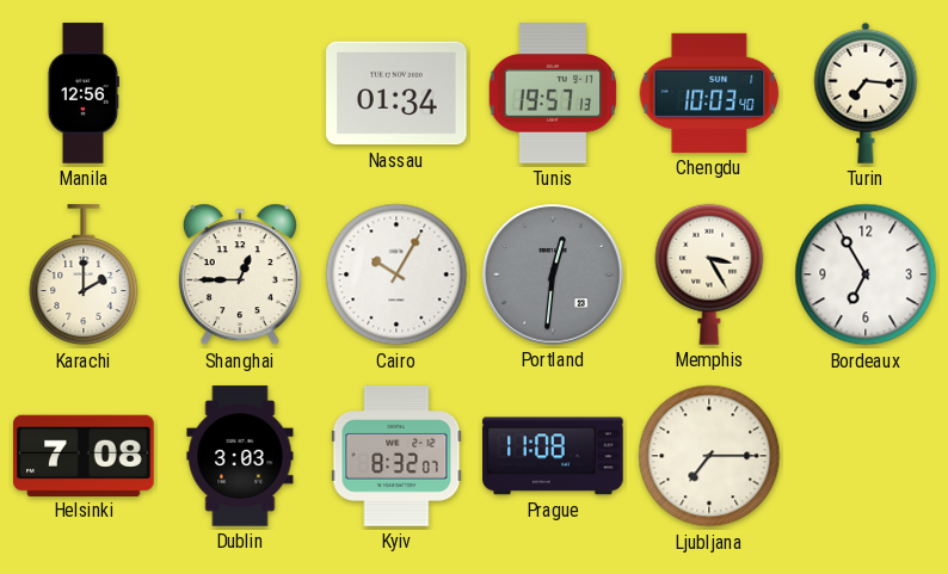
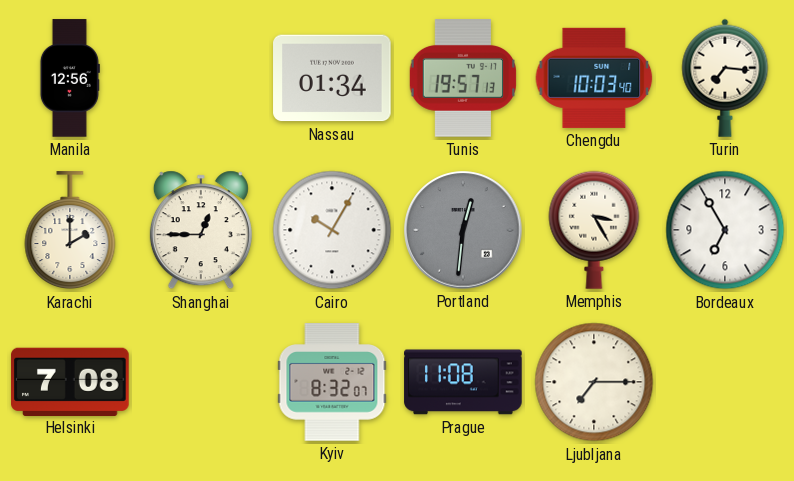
Dublin: 3:03 -> none (240, 456)
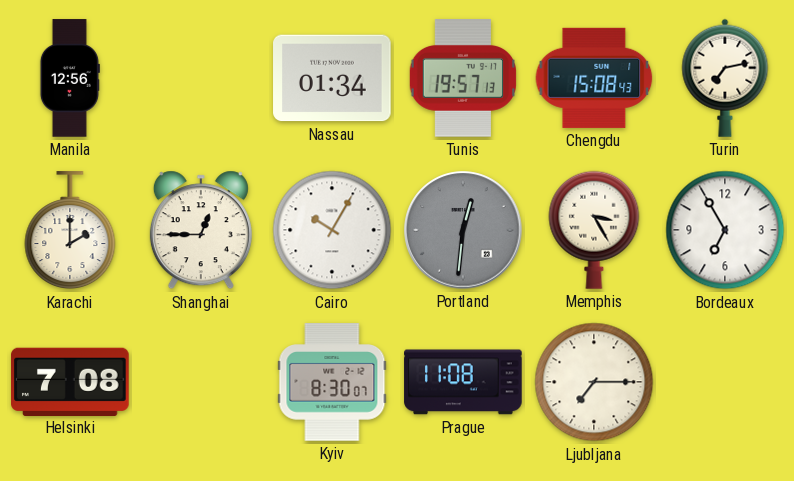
Chengdu: 10:03 -> 15:08 (594, 78)
Turin: 7:16 -> 7:13 (725, 78)
Kyiv: 8:32 -> 8:30 (332, 382)
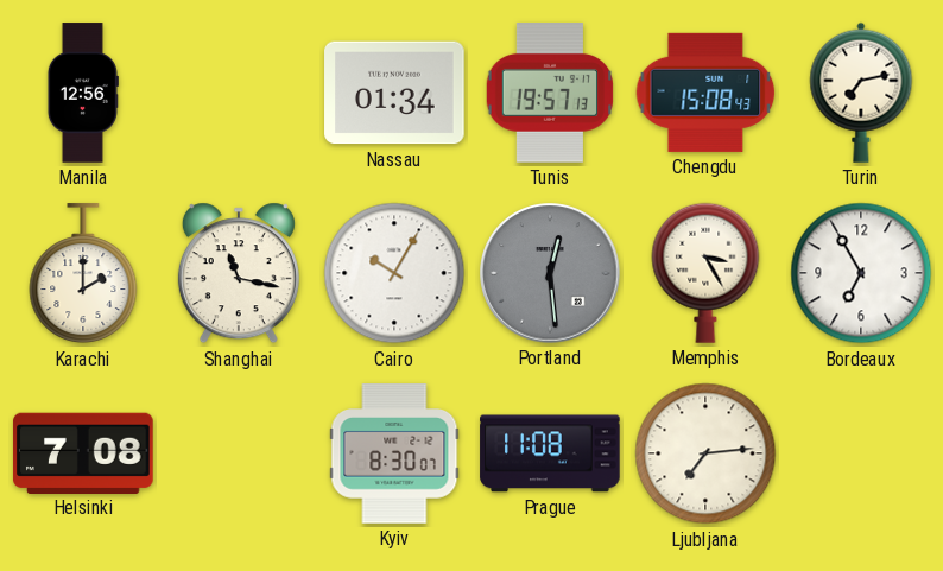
Shanghai: 12:45 -> 11:17 (239, 273)
Portland: 12:31 -> 12:29 (550, 273)
Ljubljana: 7:15 -> 7:14 (705, 453)
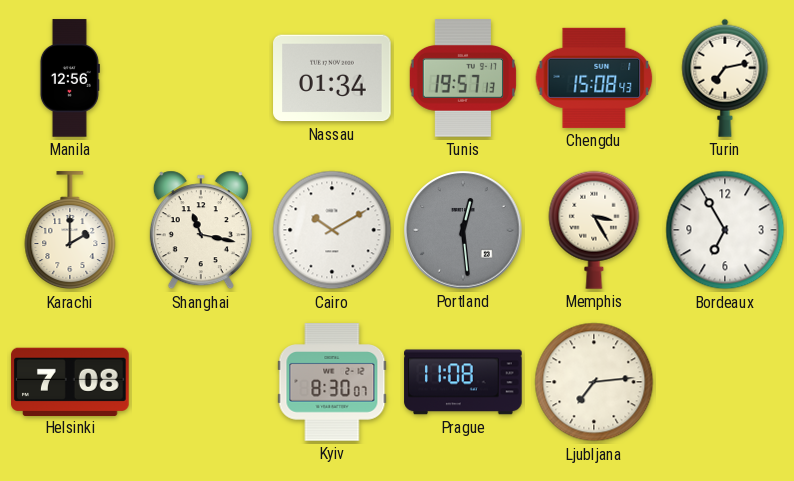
Cairo: 10:05 -> 10:10 (332, 230)
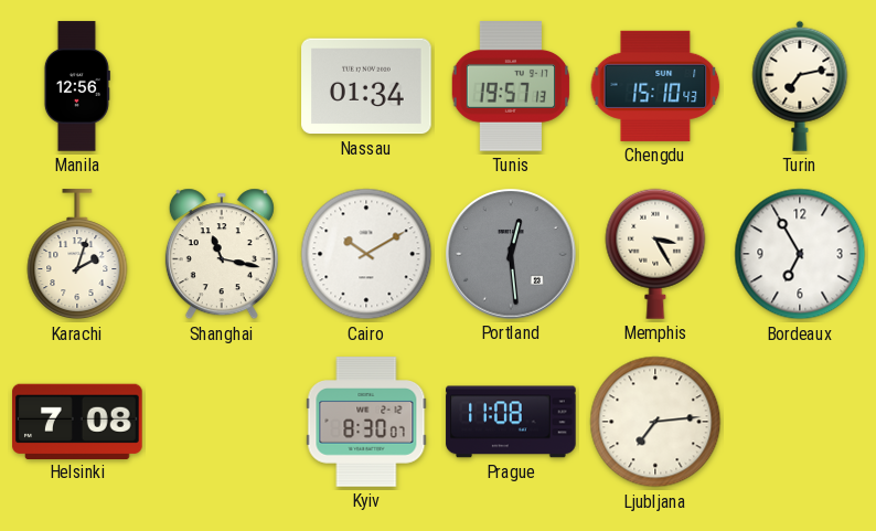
Chengdu: 15:08 -> 15:10 (655, 86)
Karachi: 2:00 -> 2:03 (77, 255)
